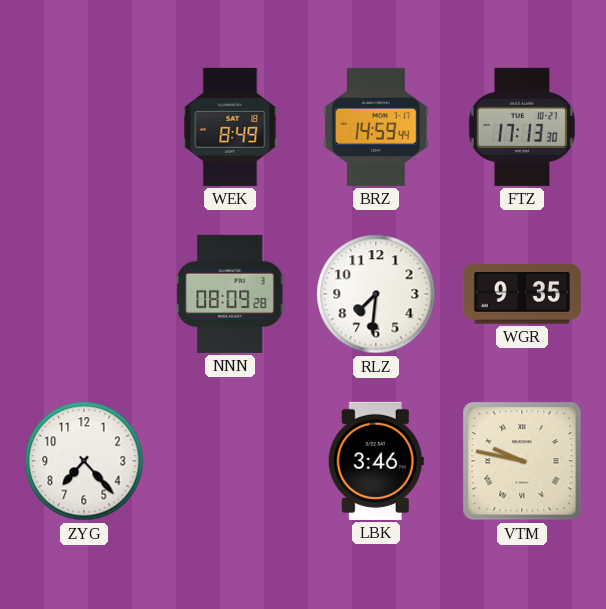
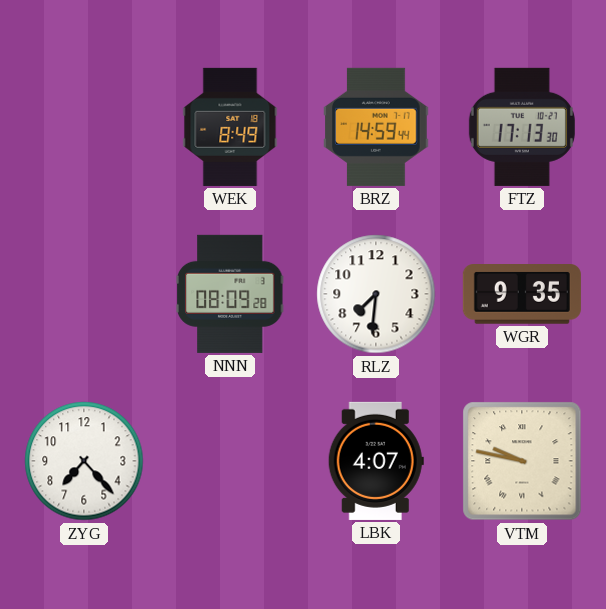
LBK: 3:46 -> 4:07 (376, 461)
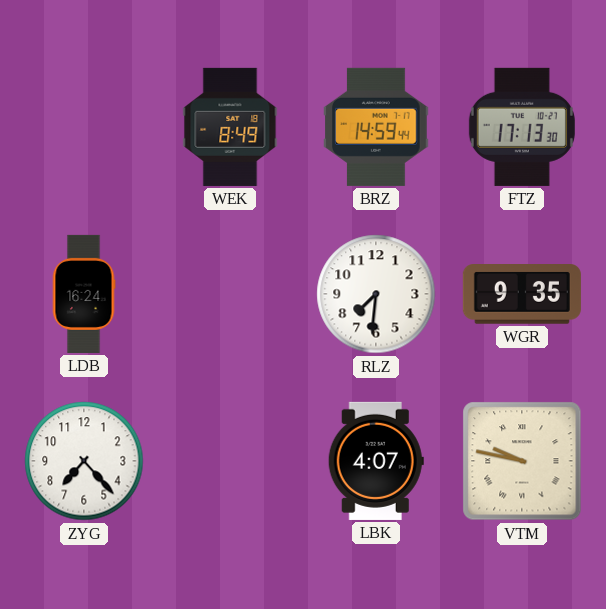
LDB: none -> 16:24 (84, 294)
NNN: 08:09 -> none (231, 294)
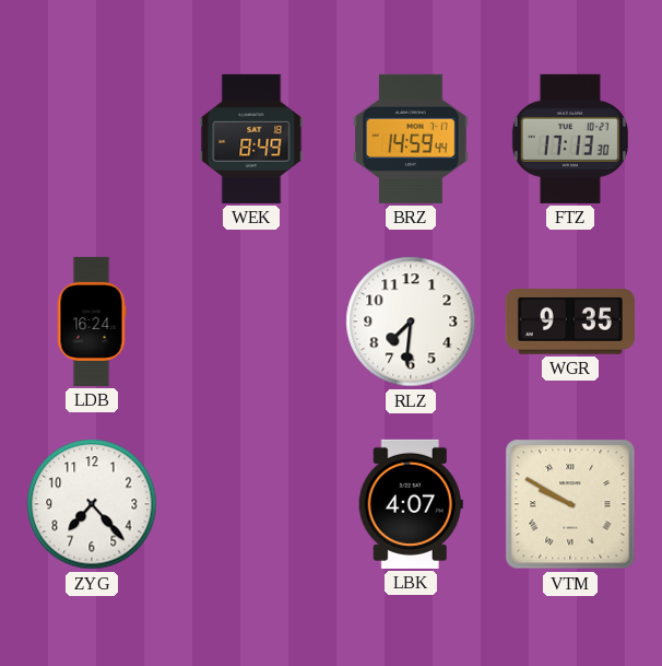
VTM: 9:47 -> 9:50 (570, 504)
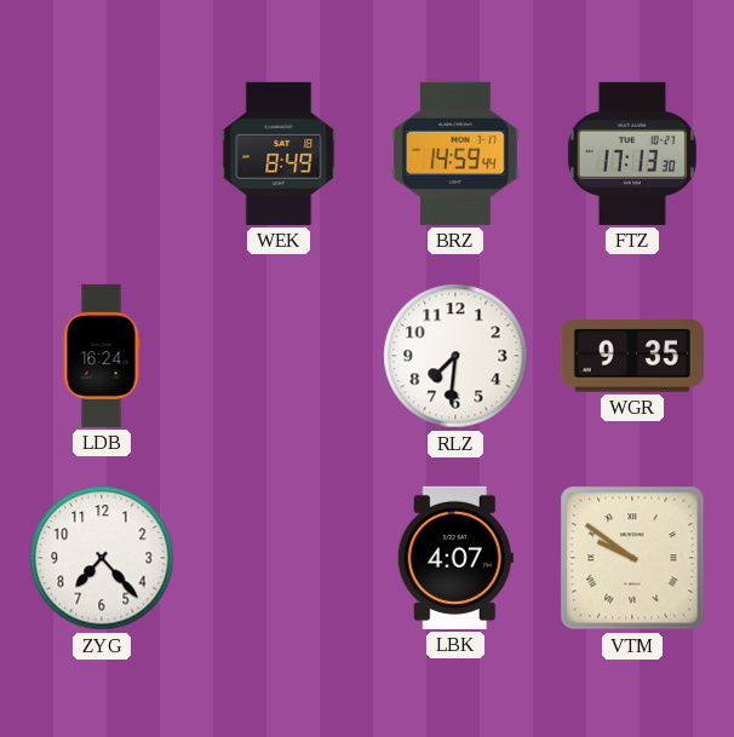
VTM: 9:50 -> 9:51 (632, 558)
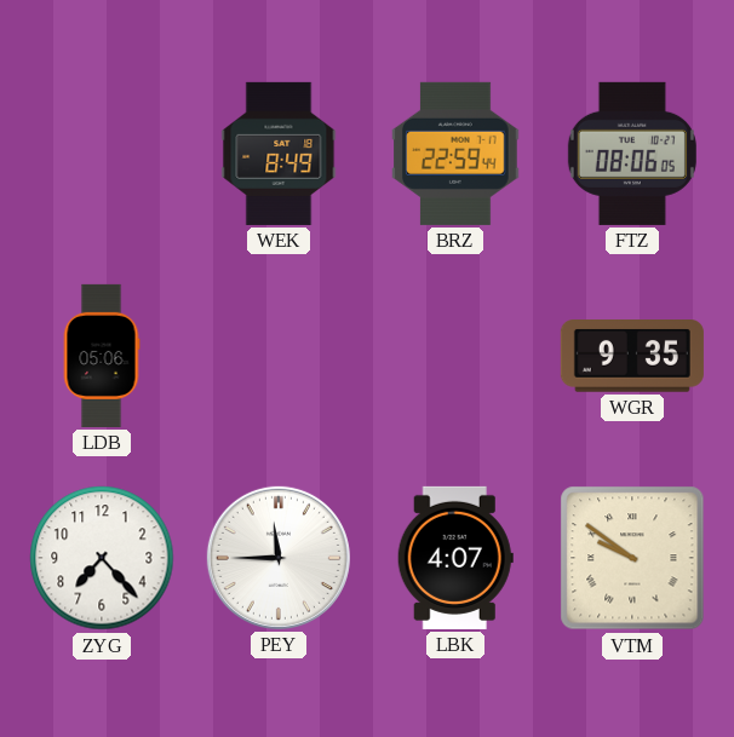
BRZ: 14:59 -> 22:59 (455, 154)
FTZ: 17:13 -> 08:06 (632, 154)
LDB: 16:24 -> 05:06 (102, 356)
RLZ: 7:31 -> none (455, 356)
PEY: none -> 11:45 (279, 558)
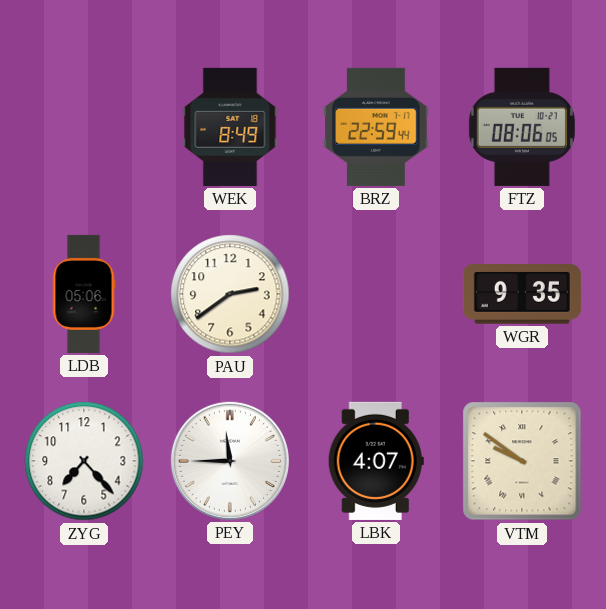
PAU: none -> 2:39 (230, 294)
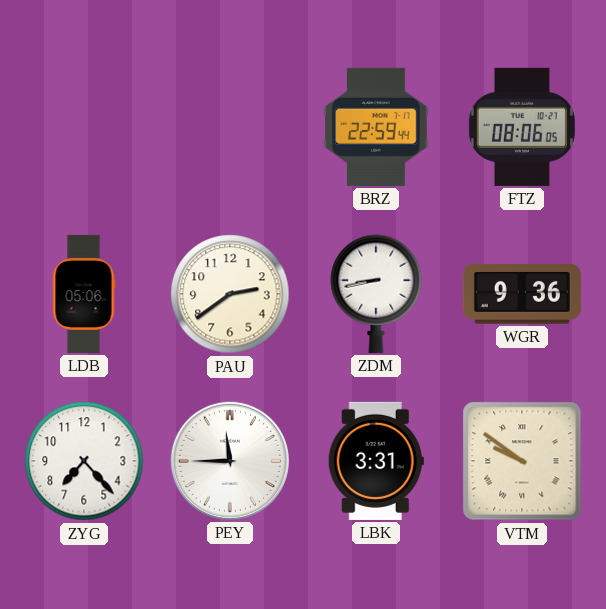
WEK: 8:49 -> none (230, 127)
ZDM: none -> 8:43 (376, 294)
WGR: 9:35 -> 9:36 (522, 295)
LBK: 4:07 -> 3:31 (376, 461)
